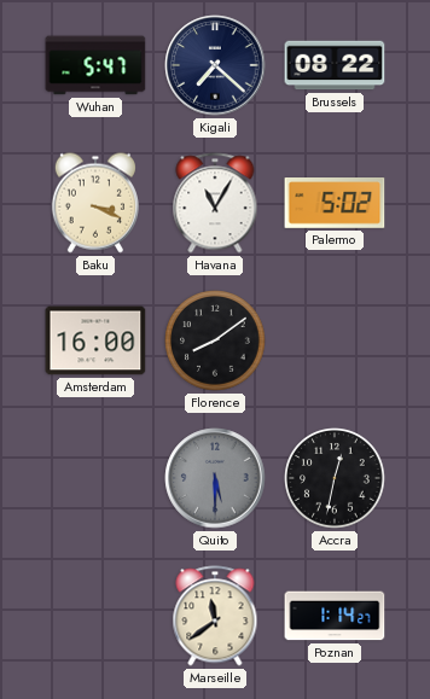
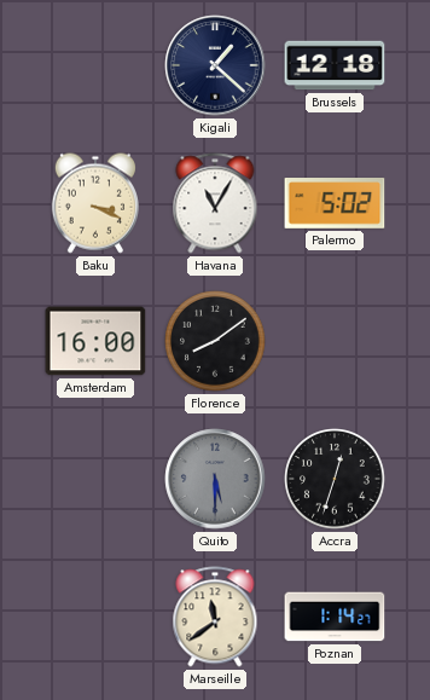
Wuhan: 5:47 -> none (95, 65)
Kigali: 7:22 -> 1:22 (215, 65)
Brussels: 08:22 -> 12:18 (335, 65)
Accra: 12:32 -> 12:33 (335, 479)
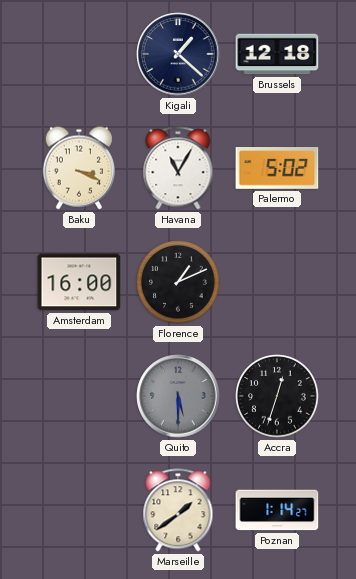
Florence: 8:09 -> 1:11 (178, 282)
Marseille: 11:39 -> 1:39 (178, 510)
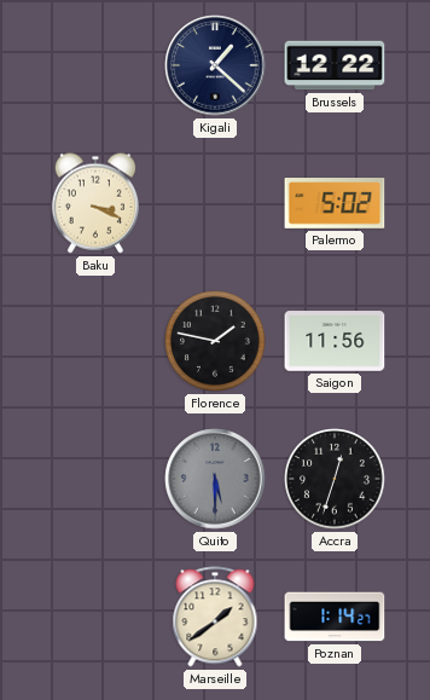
Brussels: 12:18 -> 12:22 (335, 65)
Havana: 11:05 -> none (178, 168)
Amsterdam: 16:00 -> none (79, 282)
Florence: 1:11 -> 1:47 (215, 341)
Saigon: none -> 11:56 (335, 341)
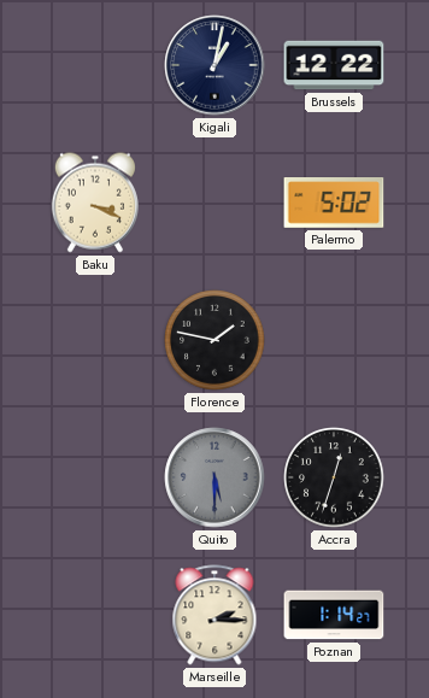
Kigali: 1:22 -> 1:02 (214, 65)
Saigon: 11:56 -> none (335, 341)
Marseille: 1:39 -> 2:15 (214, 615)
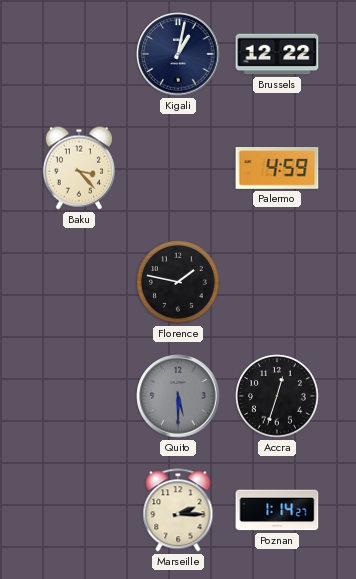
Baku: 3:19 -> 3:23 (79, 168)
Palermo: 5:02 -> 4:59 (277, 168)
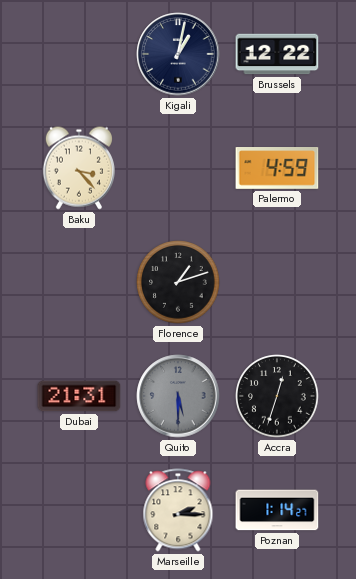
Florence: 1:47 -> 1:12 (178, 282)
Dubai: none -> 21:31 (79, 396)
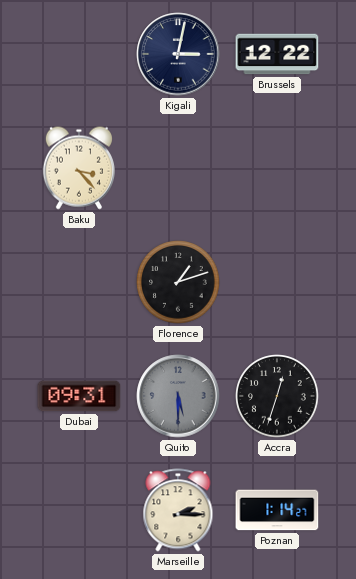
Kigali: 1:02 -> 3:02 (178, 54)
Palermo: 4:59 -> none (277, 168)
Dubai: 21:31 -> 09:31 (79, 396)
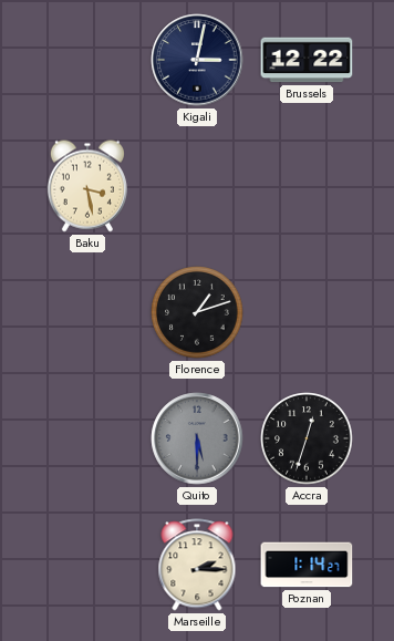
Baku: 3:23 -> 3:28 (87, 186)
Dubai: 09:31 -> none (79, 396)
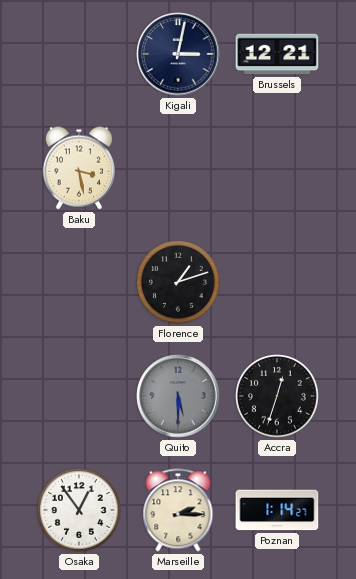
Brussels: 12:22 -> 12:21 (277, 54)
Osaka: none -> 12:54 (79, 510)
